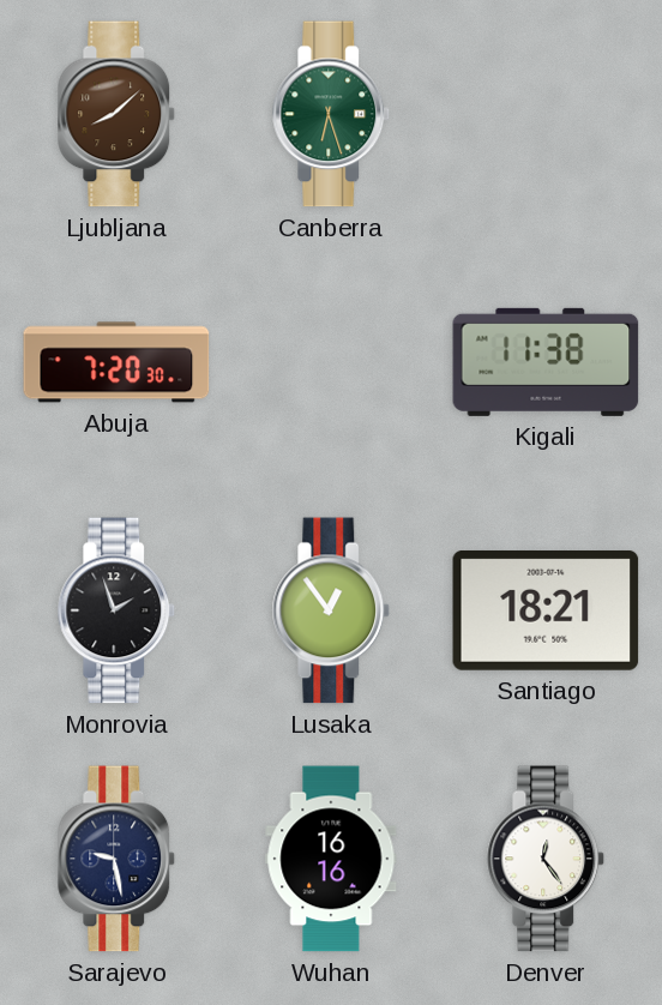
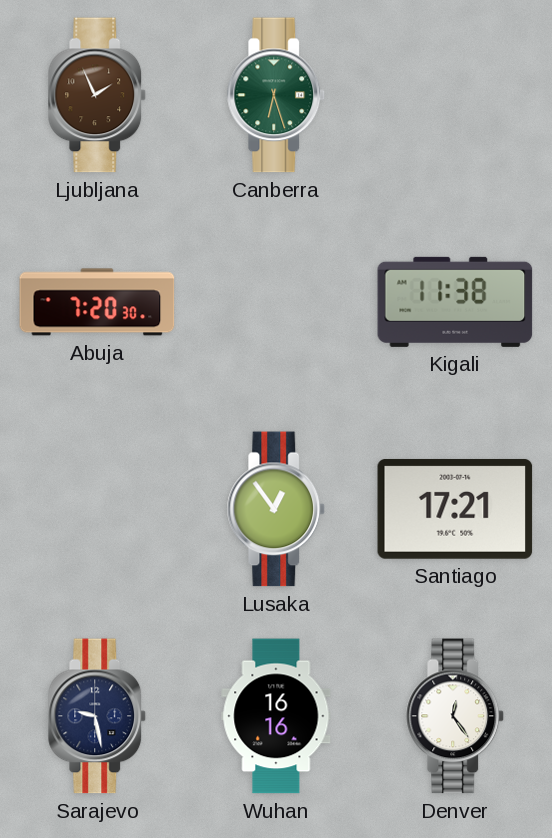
Ljubljana: 8:08 -> 1:56 (97, 95)
Monrovia: 1:57 -> none (116, 610)
Santiago: 18:21 -> 17:21 (455, 509)
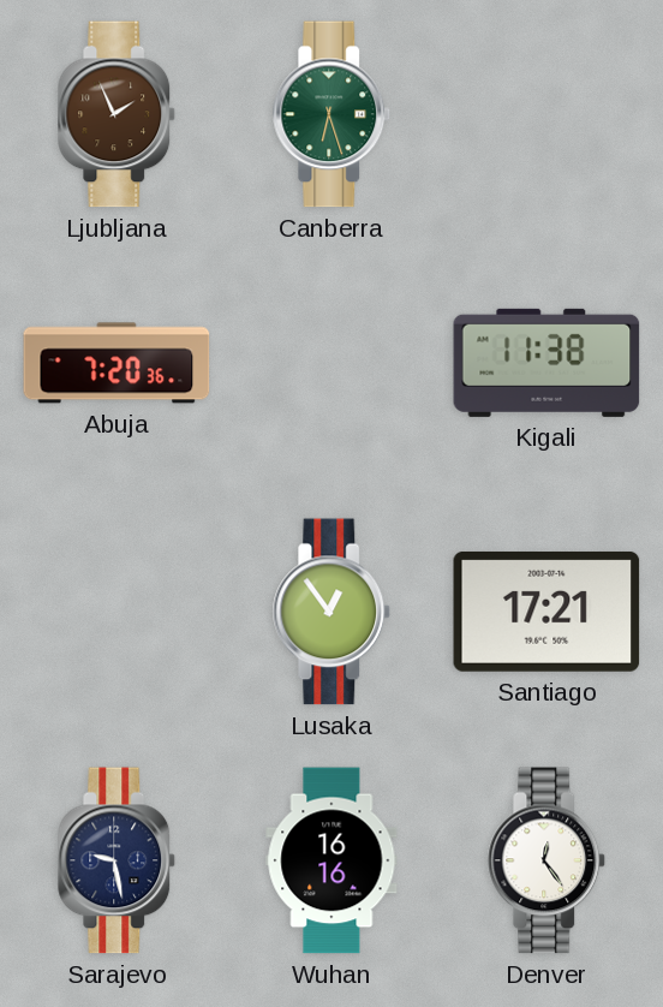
Abuja: 7:20:30 -> 7:20:36 (117, 363)
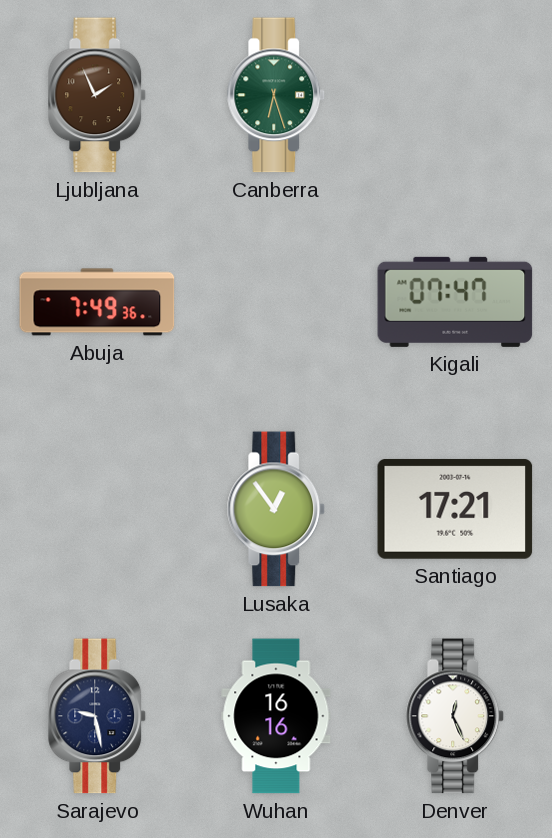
Abuja: 7:20 -> 7:49 (97, 302)
Kigali: 11:38 -> 07:47 (455, 302)
Denver: 12:24 -> 12:26 (455, 716)
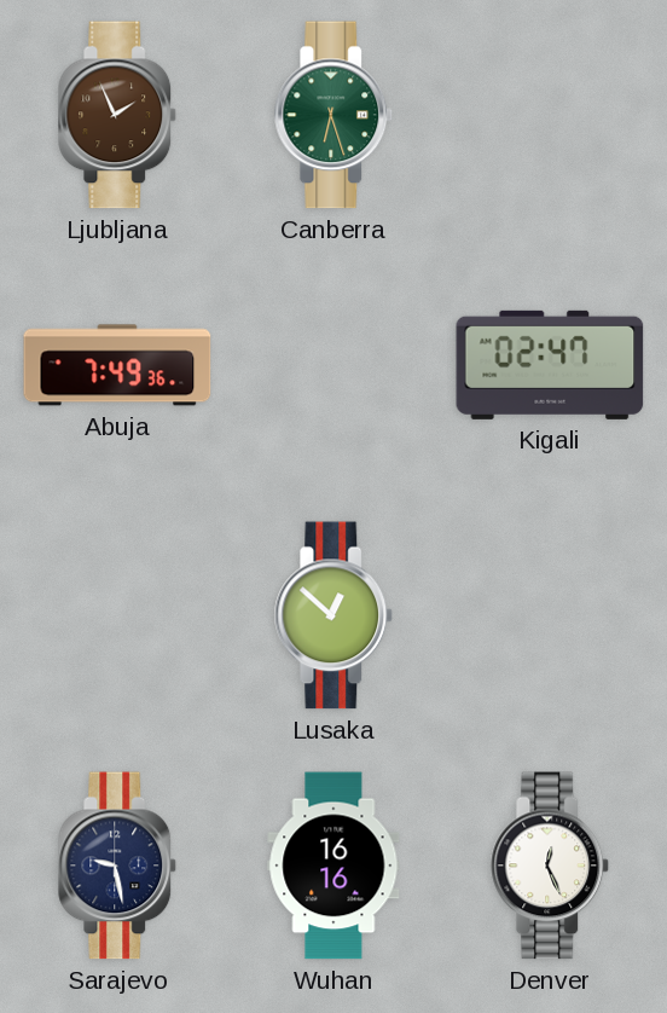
Kigali: 07:47 -> 02:47 (550, 365)
Lusaka: 12:54 -> 12:52 (333, 615)
Santiago: 17:21 -> none (455, 509)
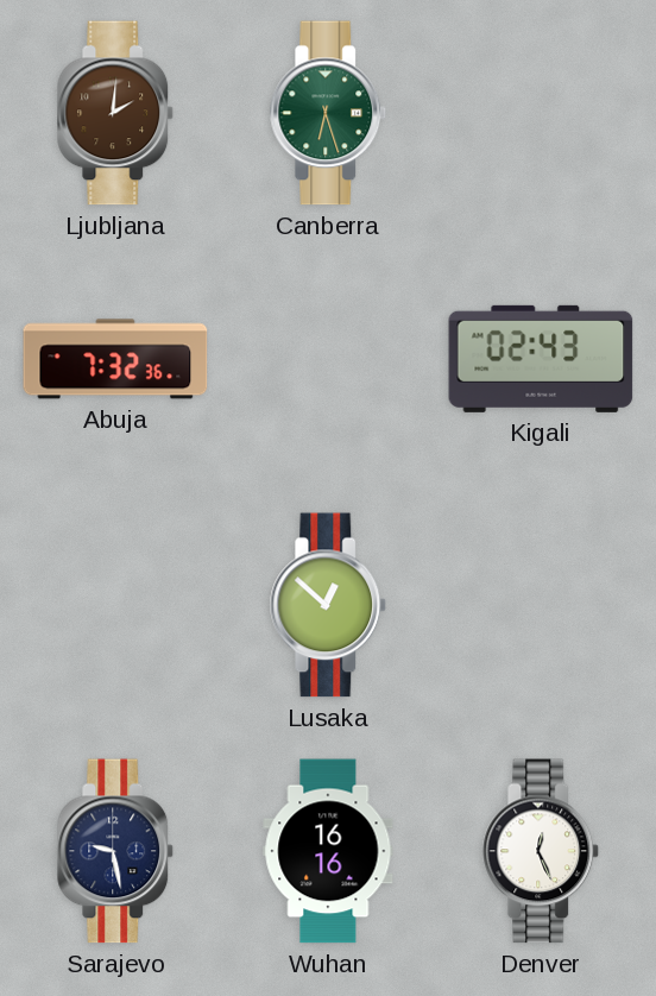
Ljubljana: 1:56 -> 2:01 (115, 113)
Abuja: 7:49 -> 7:32 (115, 359)
Kigali: 02:47 -> 02:43 (541, 359)
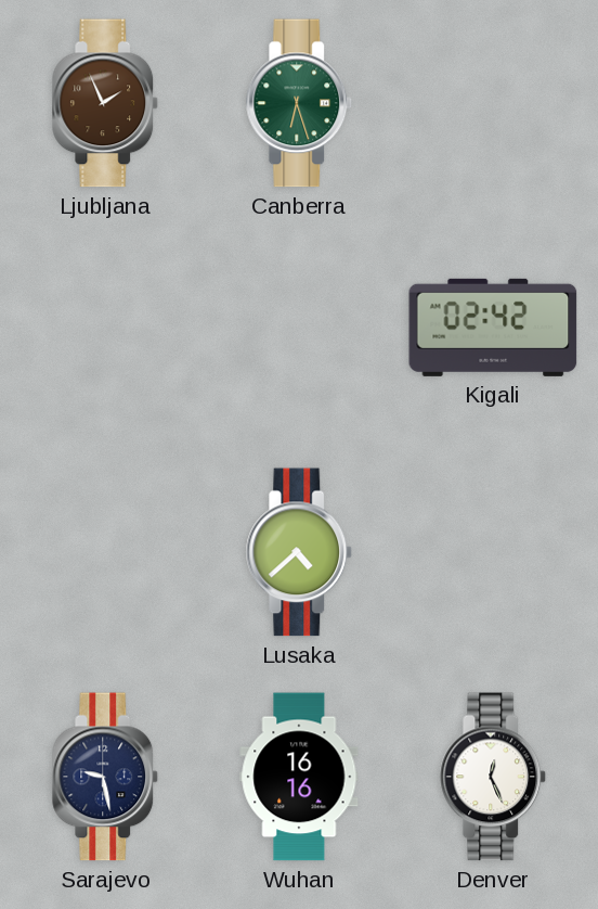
Ljubljana: 2:01 -> 1:56 (105, 103)
Abuja: 7:32 -> none (115, 359)
Kigali: 02:43 -> 02:42 (493, 328)
Lusaka: 12:52 -> 4:38 (299, 552)
